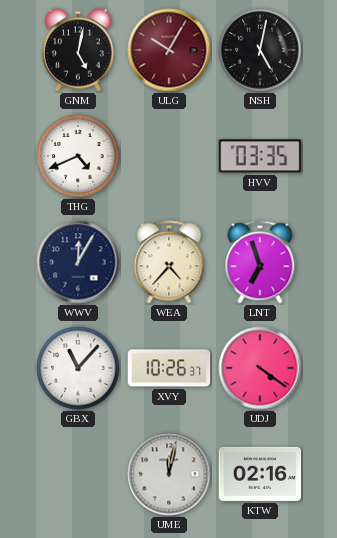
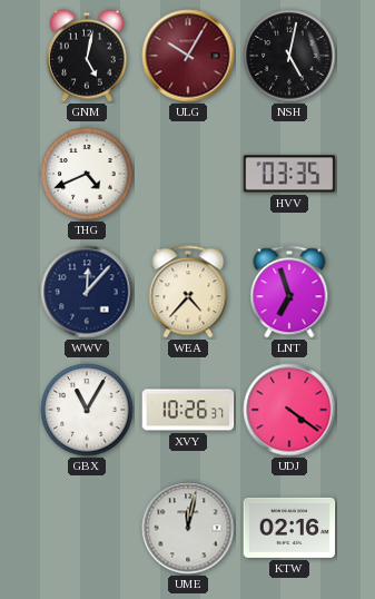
WWV: 12:05 -> 12:07 (87, 292)
GBX: 11:07 -> 11:05 (87, 410)
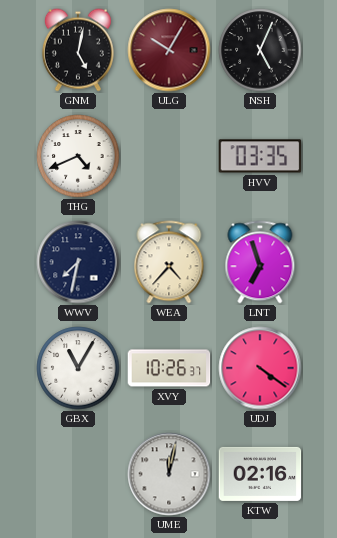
NSH: 5:02 -> 5:04 (260, 50)
WWV: 12:07 -> 7:32 (78, 262)
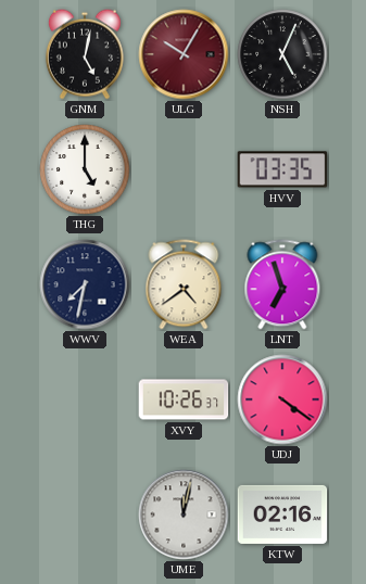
THG: 4:41 -> 5:00 (85, 169)
WEA: 4:37 -> 4:39 (184, 284)
GBX: 11:05 -> none (78, 368)
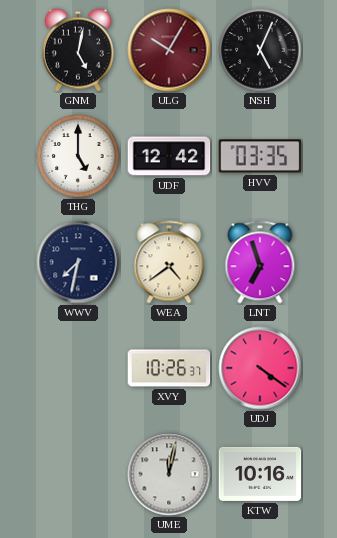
UDF: none -> 12:42 (169, 156)
KTW: 02:16 -> 10:16 (260, 474)
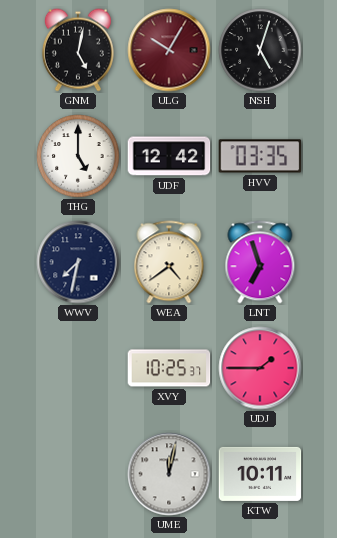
NSH: 5:04 -> 5:03 (260, 50)
XVY: 10:26 -> 10:25 (169, 368)
UDJ: 4:21 -> 1:45 (260, 368)
KTW: 10:16 -> 10:11 (260, 474)
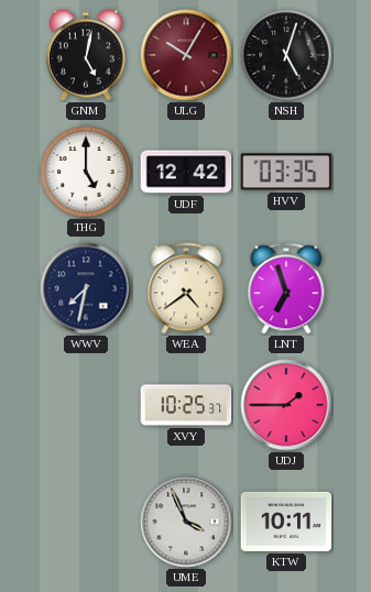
UME: 12:02 -> 3:56 (186, 522)
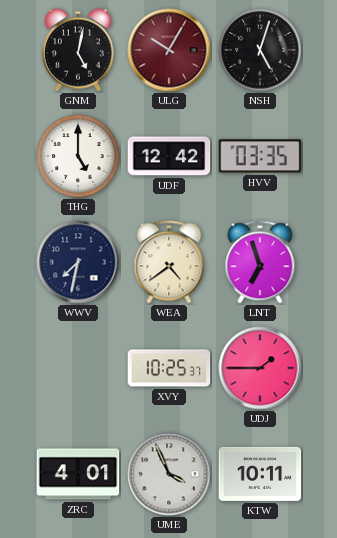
ZRC: none -> 4:01 (78, 474)
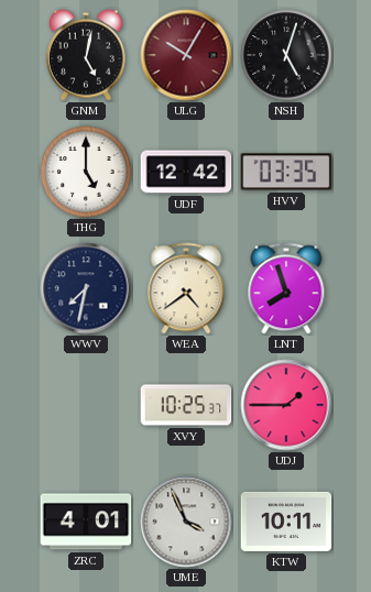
LNT: 6:57 -> 7:57 (286, 288)
